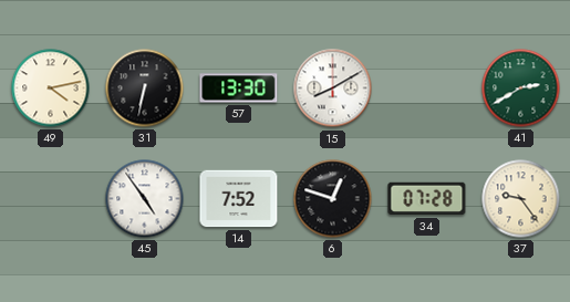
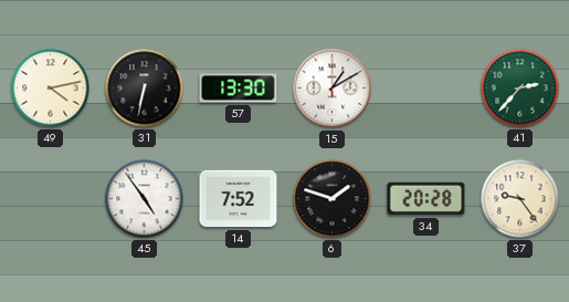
15: 8:10 -> 1:10 (333, 88)
41: 2:40 -> 2:37 (520, 88)
6: 12:48 -> 1:48 (333, 199)
34: 07:28 -> 20:28 (426, 199)
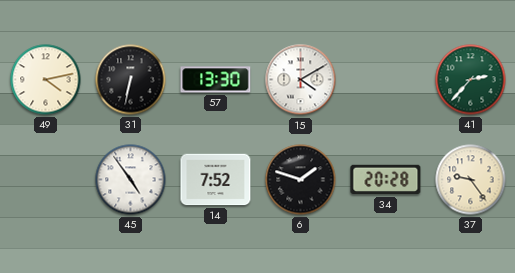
15: 1:10 -> 4:10 (301, 80)
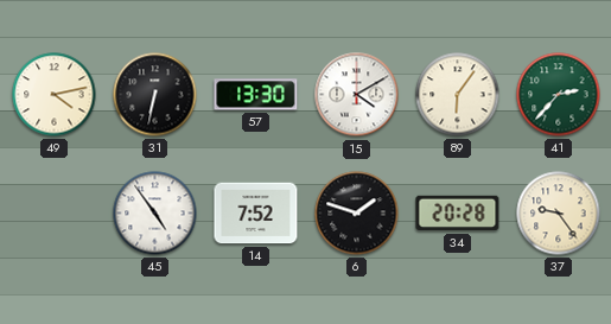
89: none -> 6:06 (458, 95)
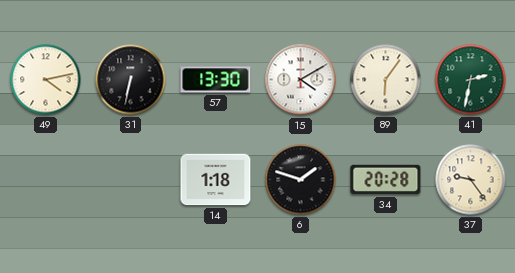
41: 2:37 -> 2:32 (471, 80)
45: 4:54 -> none (155, 214)
14: 7:52 -> 1:18 (216, 180)
